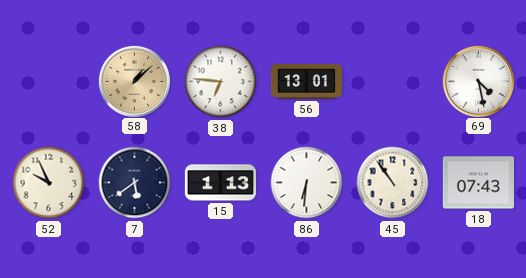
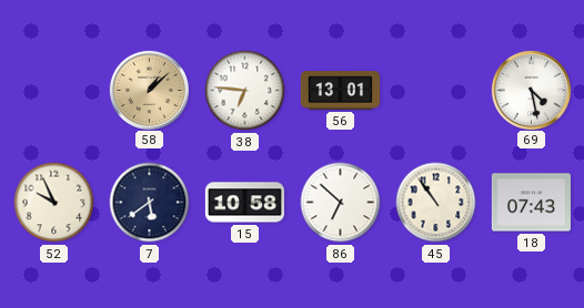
15: 1:13 -> 10:58 (244, 203)
86: 6:31 -> 6:52 (341, 203)
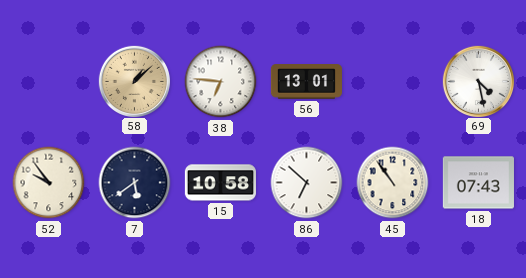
52: 9:56 -> 9:54 (49, 183)
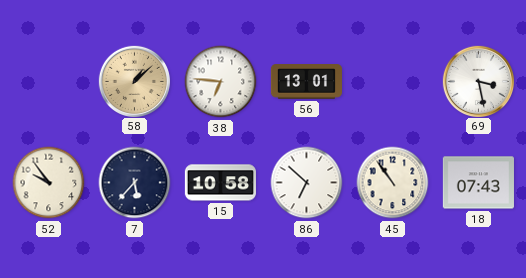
69: 4:28 -> 3:28 (478, 81)
7: 5:39 -> 5:37 (135, 183)
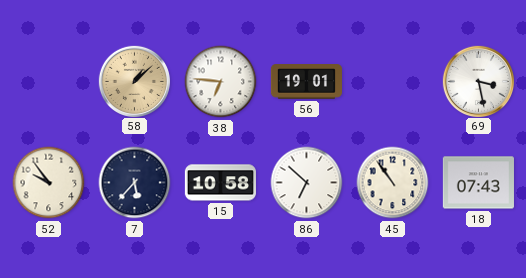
56: 13:01 -> 19:01 (306, 82)
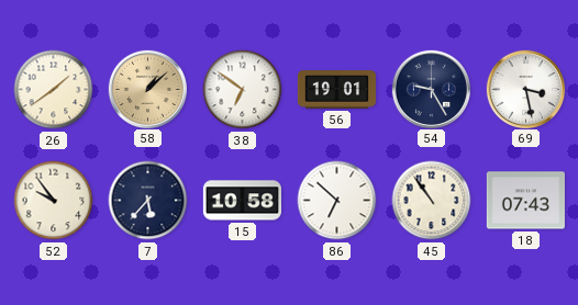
26: none -> 1:39 (54, 90)
38: 6:46 -> 6:51 (243, 90)
54: none -> 9:25 (431, 89)
